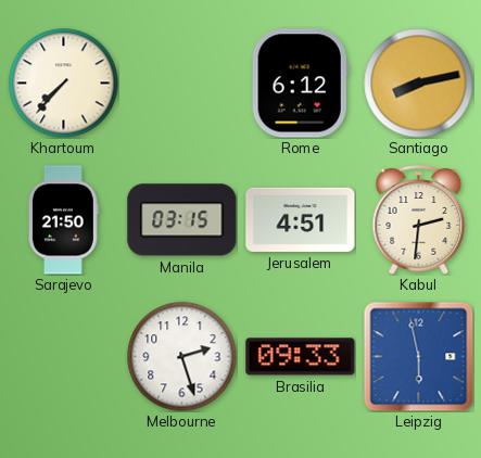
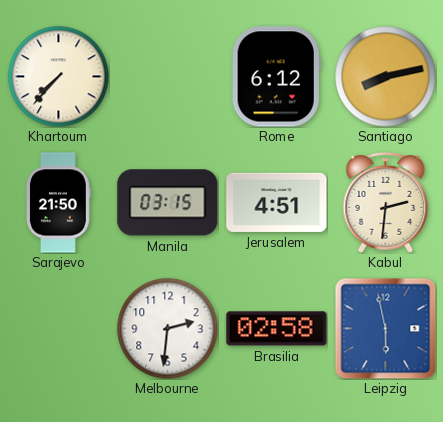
Melbourne: 2:27 -> 2:31 (168, 329)
Brasilia: 09:33 -> 02:58 (277, 329)
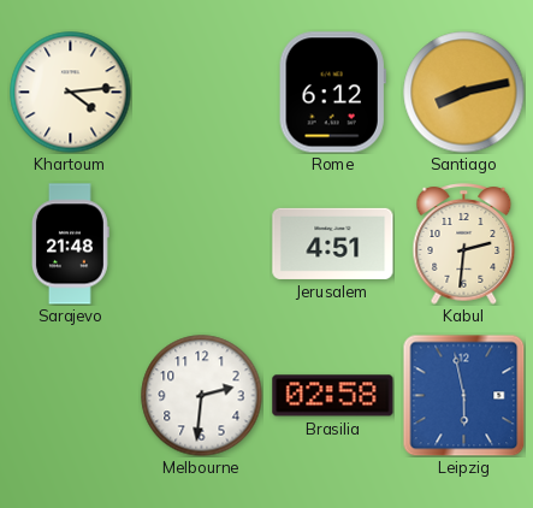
Khartoum: 7:37 -> 4:14 (71, 93)
Sarajevo: 21:50 -> 21:48 (70, 244)
Manila: 03:15 -> none (168, 203)
